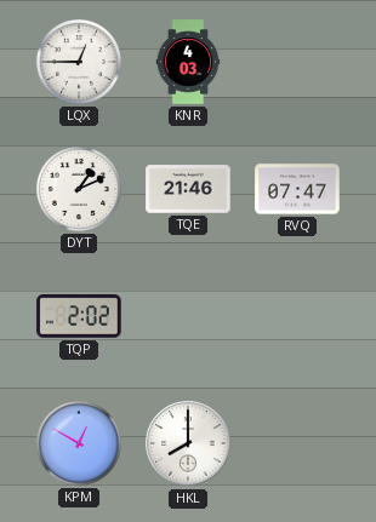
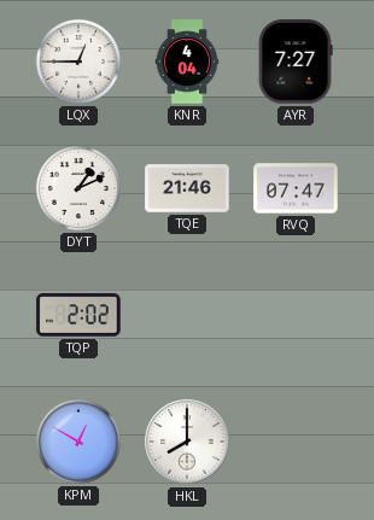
KNR: 4:03 -> 4:04 (187, 62)
AYR: none -> 7:27 (296, 62)
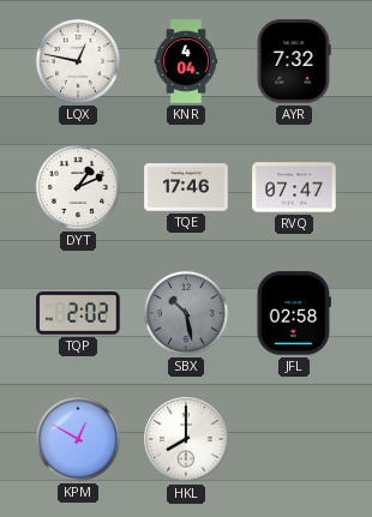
LQX: 12:45 -> 12:47 (78, 61)
AYR: 7:27 -> 7:32 (294, 61)
TQE: 21:46 -> 17:46 (186, 187)
SBX: none -> 10:28 (186, 313)
JFL: none -> 02:58 (294, 313)
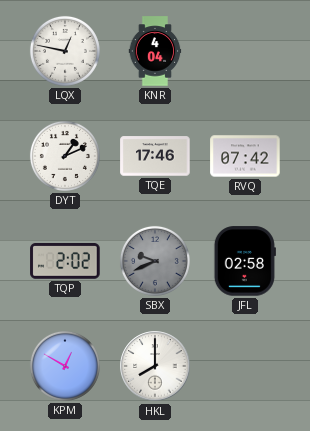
AYR: 7:32 -> none (294, 61)
RVQ: 07:47 -> 07:42 (245, 156)
SBX: 10:28 -> 9:41 (155, 261)
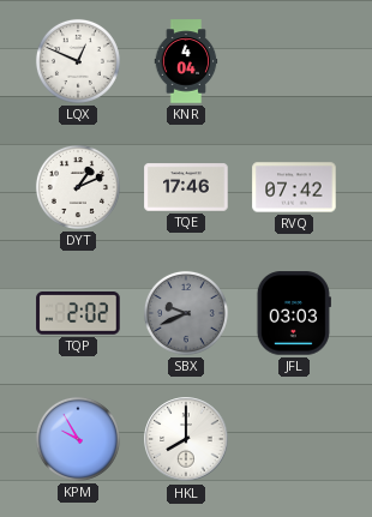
LQX: 12:47 -> 12:49 (78, 61)
JFL: 02:58 -> 03:03 (294, 313)
KPM: 12:50 -> 9:55 (78, 439)
